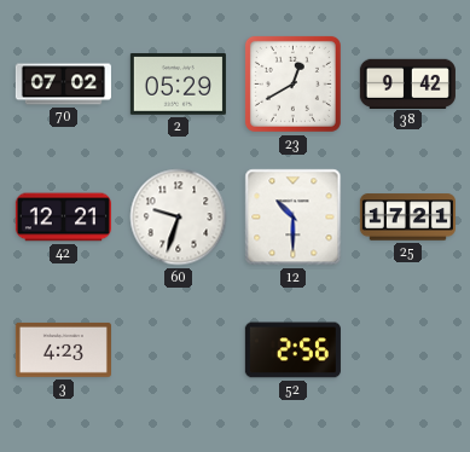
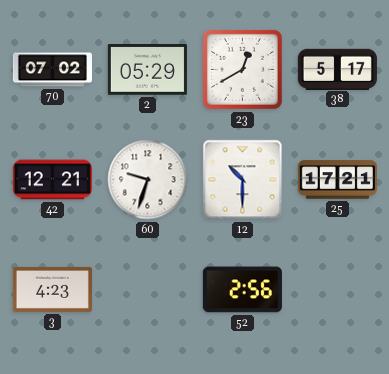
38: 9:42 -> 5:17 (337, 69)
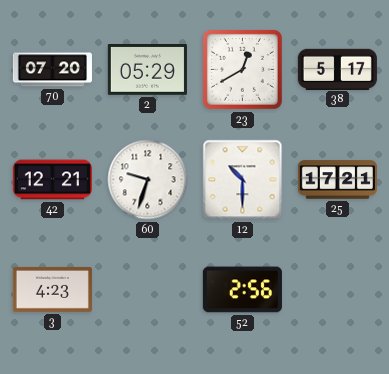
70: 07:02 -> 07:20 (52, 70)
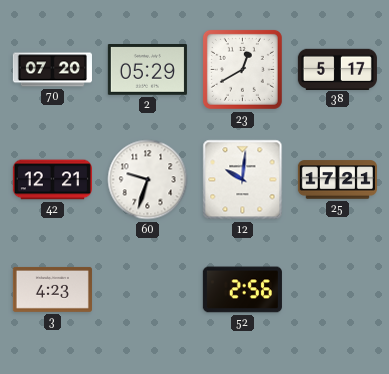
12: 10:30 -> 10:01 (243, 180)
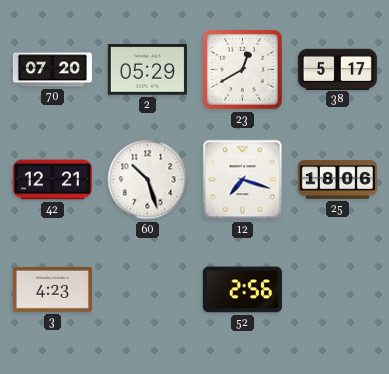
60: 9:33 -> 10:27 (148, 180)
12: 10:01 -> 7:18 (243, 180)
25: 17:21 -> 18:06 (337, 180)
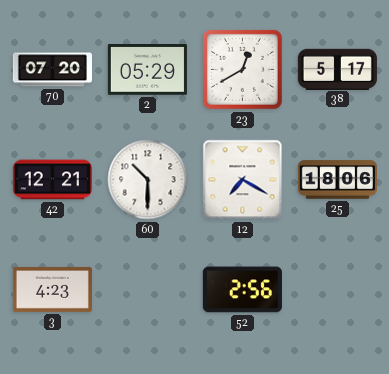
60: 10:27 -> 10:30 (148, 180)
12: 7:18 -> 7:20 (243, 180)
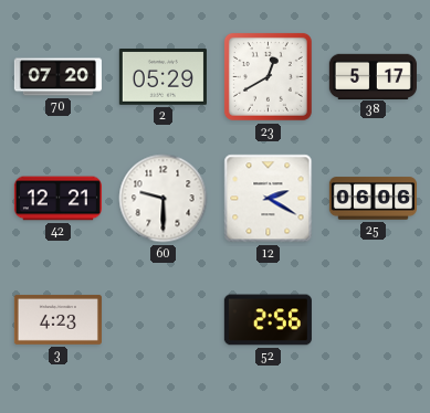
60: 10:30 -> 9:30 (164, 199)
12: 7:20 -> 2:20 (269, 199)
25: 18:06 -> 06:06 (373, 199)
